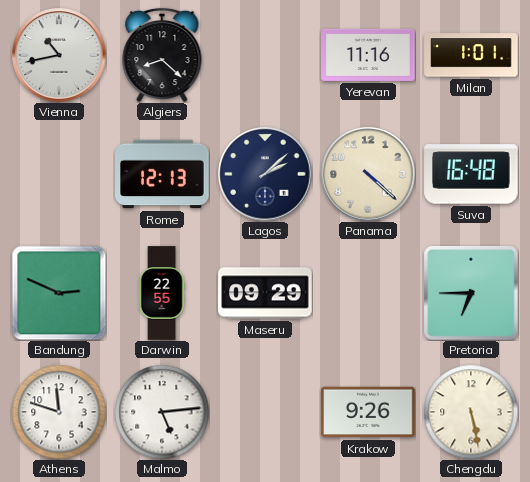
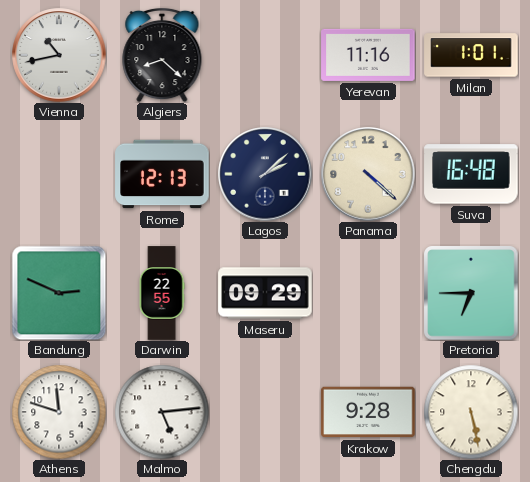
Krakow: 9:26 -> 9:28 (368, 412)
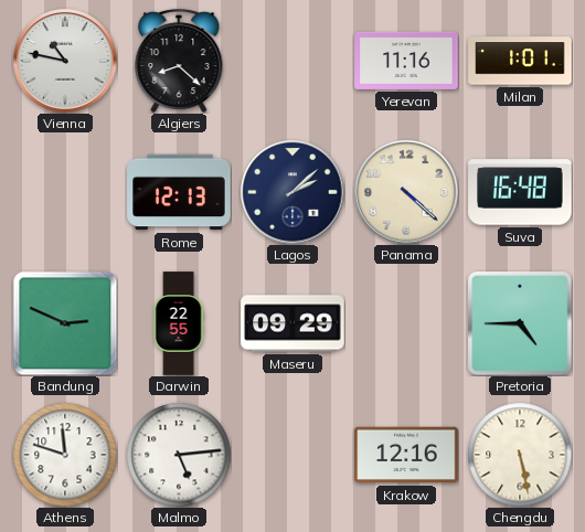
Vienna: 10:43 -> 10:47 (65, 61)
Pretoria: 6:45 -> 4:45 (520, 323)
Krakow: 9:28 -> 12:16 (406, 455)
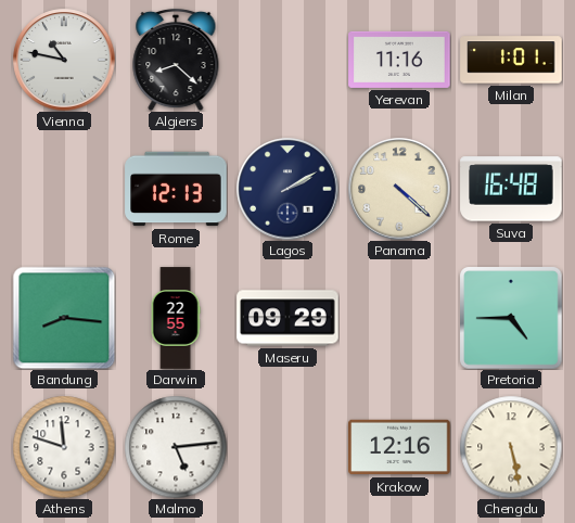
Lagos: 2:08 -> 2:10 (287, 189)
Bandung: 2:49 -> 8:16 (64, 318)
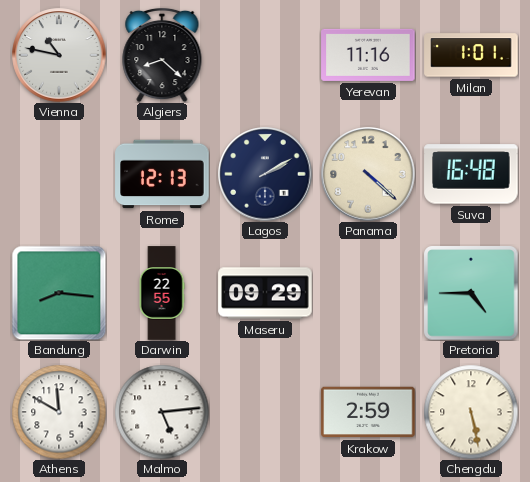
Athens: 11:48 -> 11:50 (59, 412)
Krakow: 12:16 -> 2:59 (368, 412)
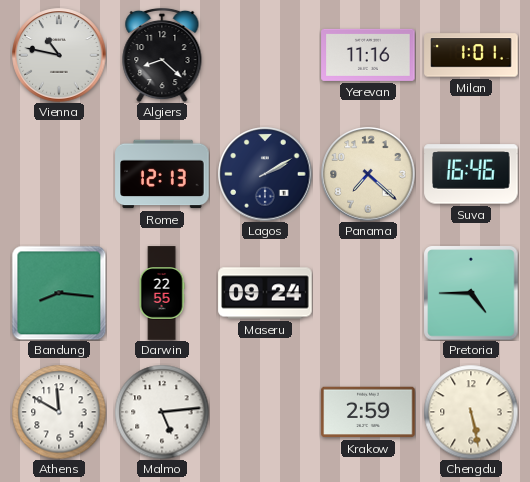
Panama: 4:22 -> 7:22 (368, 174)
Suva: 16:48 -> 16:46 (471, 174)
Maseru: 09:29 -> 09:24 (265, 293)
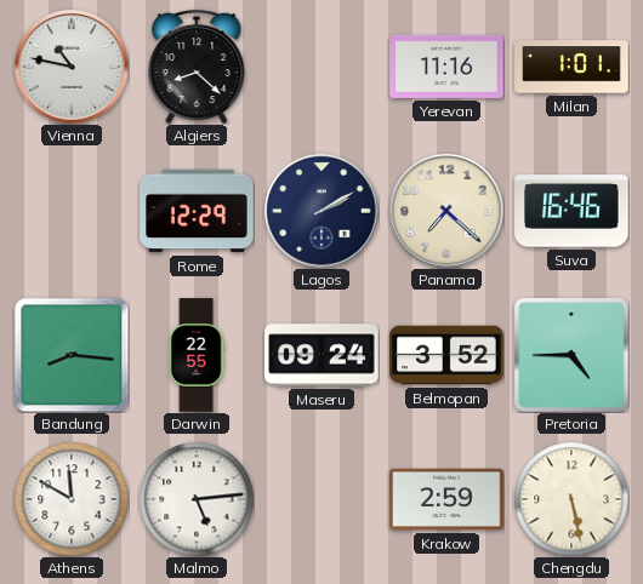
Rome: 12:13 -> 12:29 (197, 211)
Belmopan: none -> 3:52 (446, 355)
